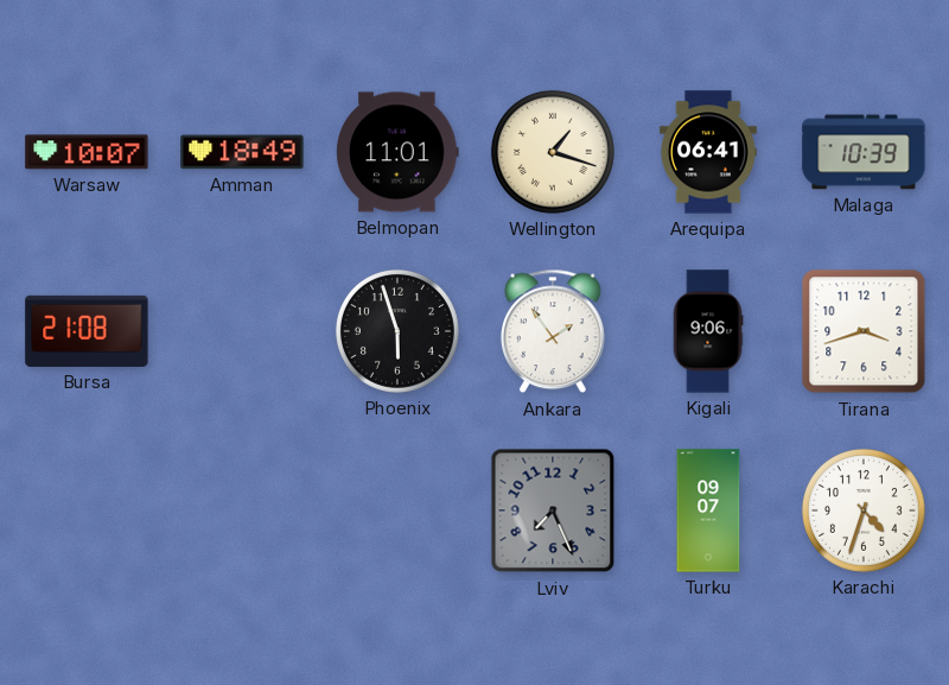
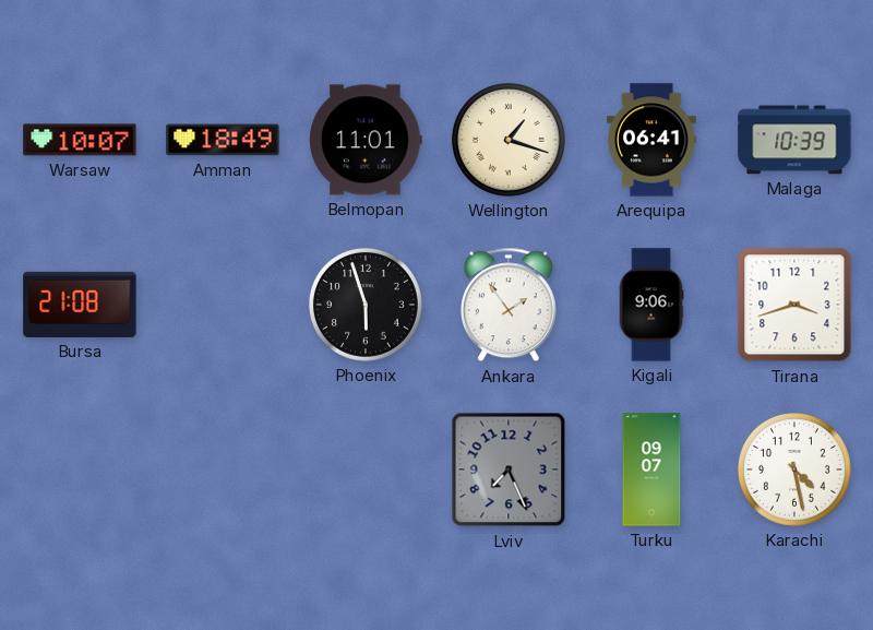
Karachi: 4:33 -> 4:28 (794, 469)
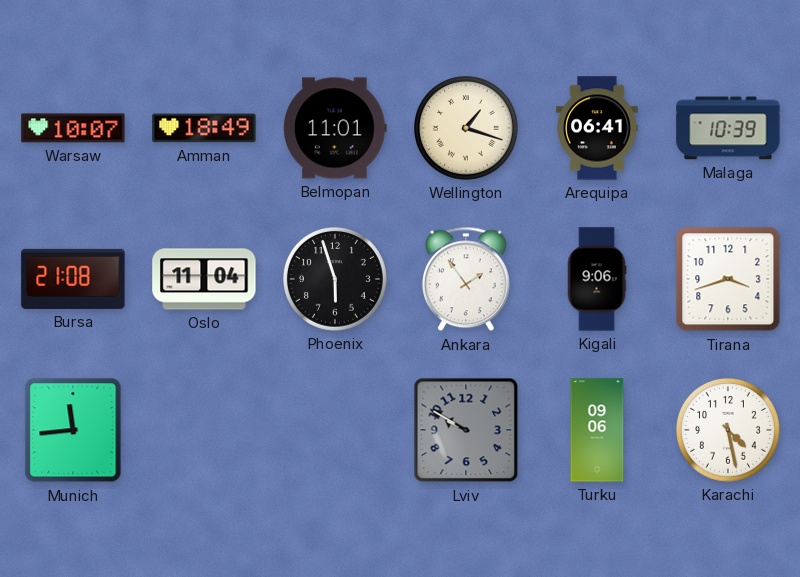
Oslo: none -> 11:04 (204, 279)
Munich: none -> 11:44 (73, 430)
Lviv: 7:26 -> 9:50 (466, 430)
Turku: 09:07 -> 09:06 (597, 430)
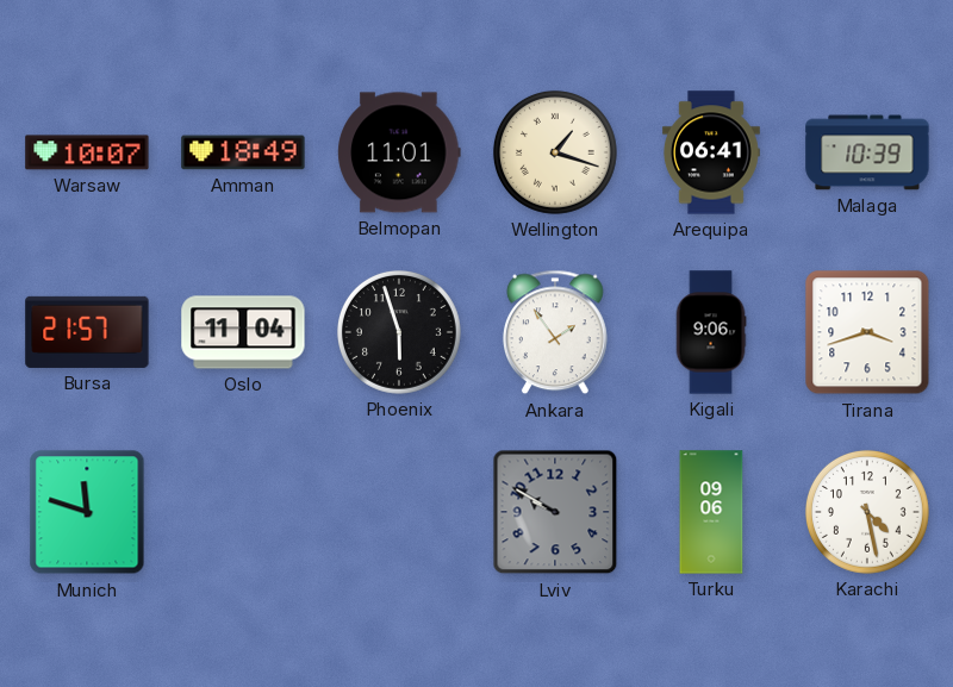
Bursa: 21:08 -> 21:57 (87, 332)
Munich: 11:44 -> 11:48 (87, 512)
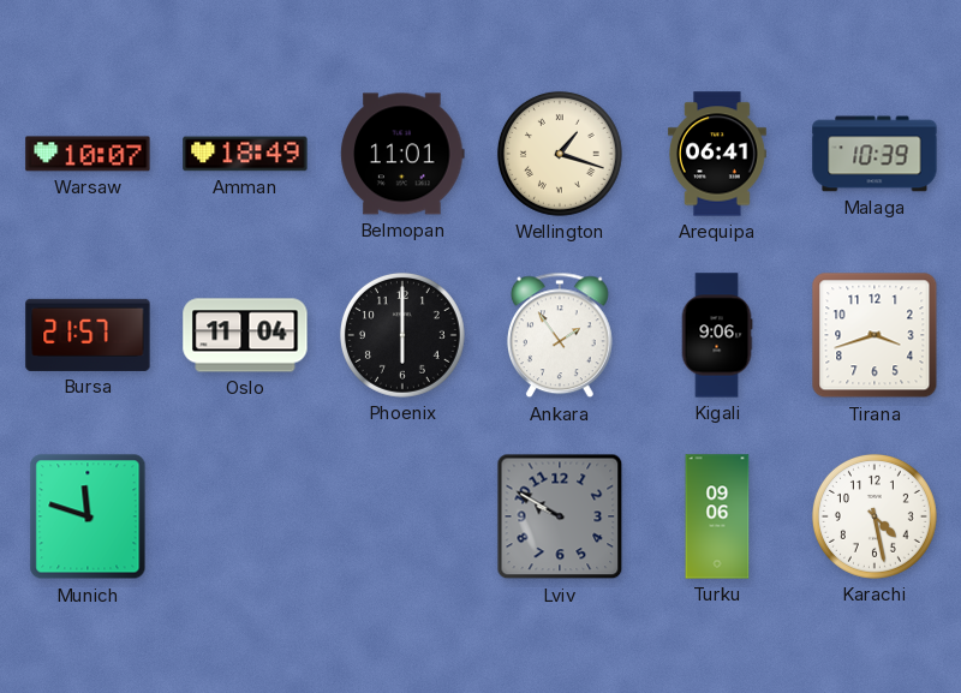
Phoenix: 5:57 -> 6:00 (402, 335)
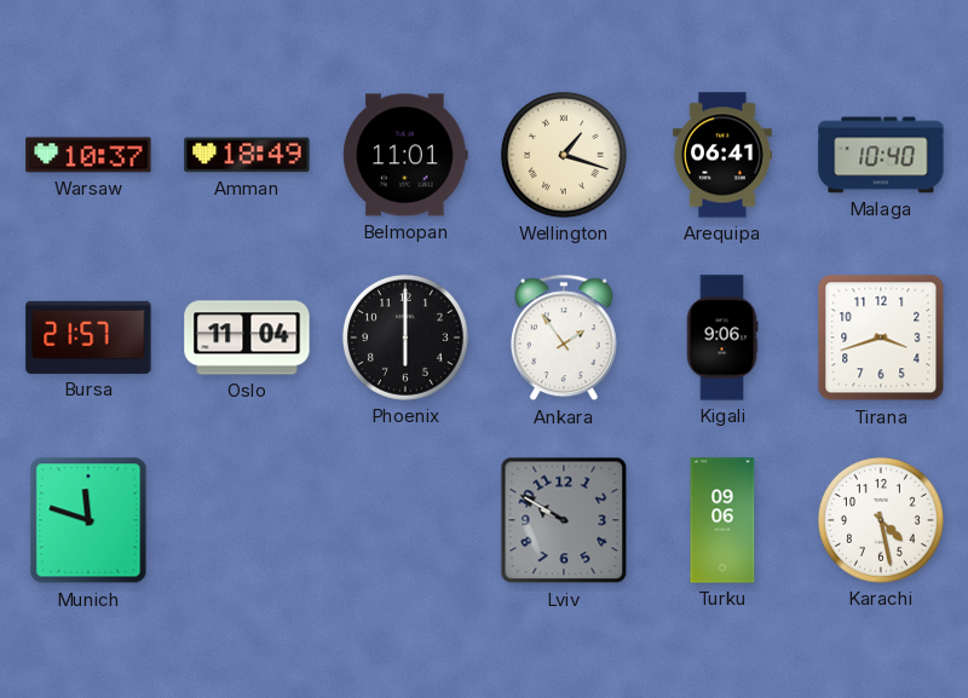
Warsaw: 10:07 -> 10:37 (88, 155)
Malaga: 10:39 -> 10:40 (881, 155)
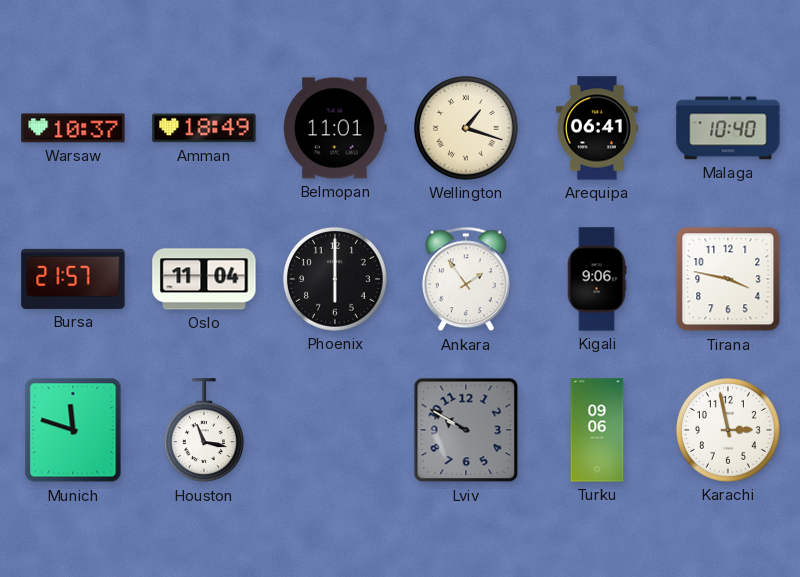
Tirana: 3:42 -> 3:47 (728, 279)
Houston: none -> 11:17 (204, 431)
Karachi: 4:28 -> 2:58 (728, 430)
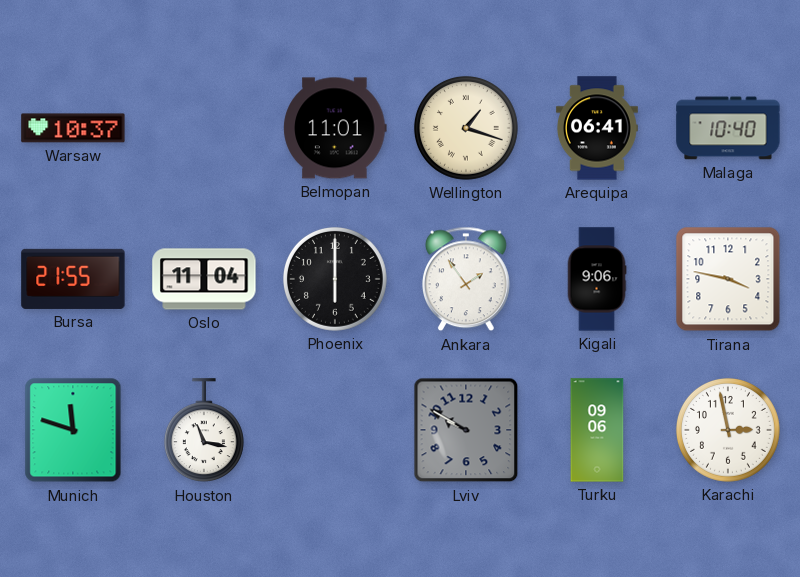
Amman: 18:49 -> none (204, 128)
Bursa: 21:57 -> 21:55 (73, 279)
